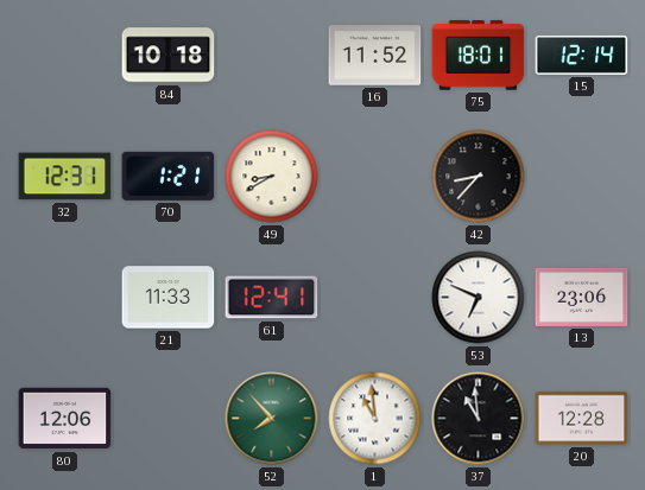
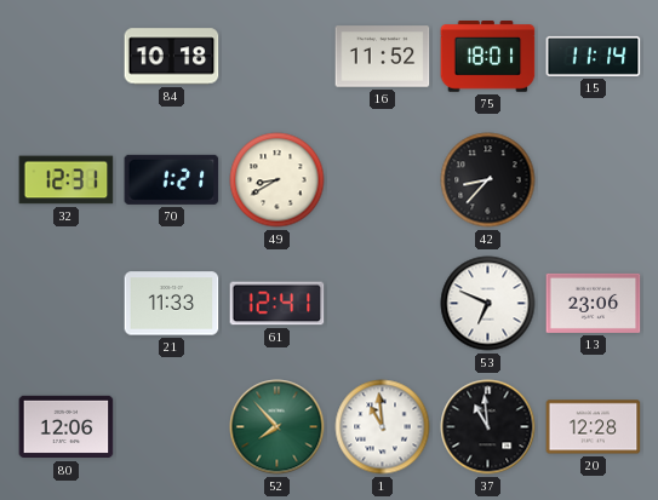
15: 12:14 -> 11:14 (594, 56)
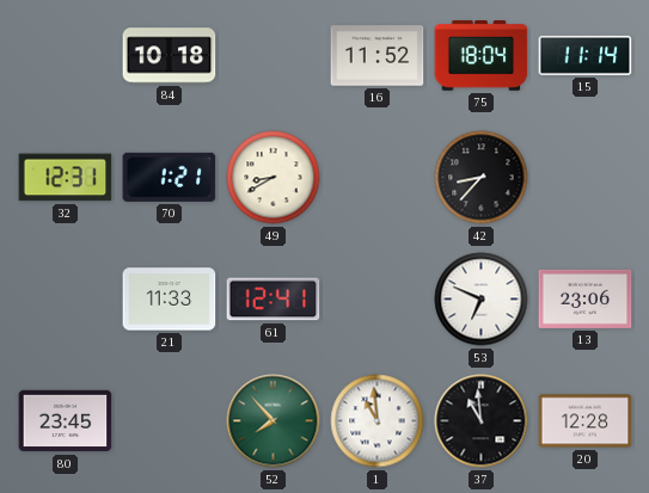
75: 18:01 -> 18:04 (482, 56)
80: 12:06 -> 23:45 (66, 421)
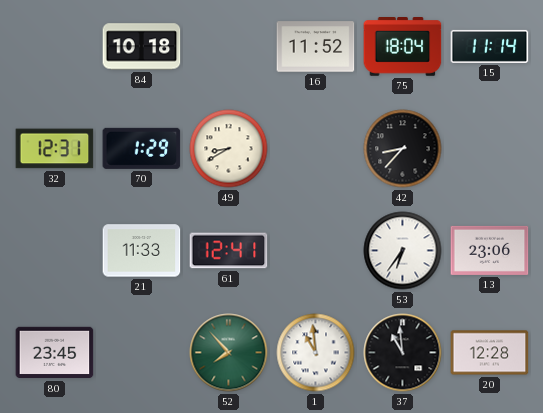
70: 1:21 -> 1:29 (142, 148)
53: 6:49 -> 6:36 (403, 251)
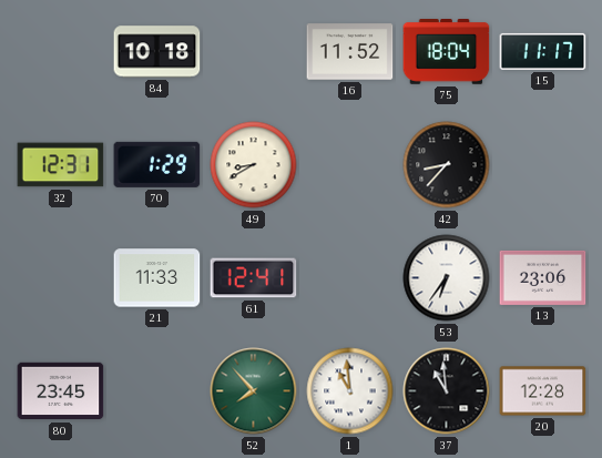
15: 11:14 -> 11:17 (543, 51)
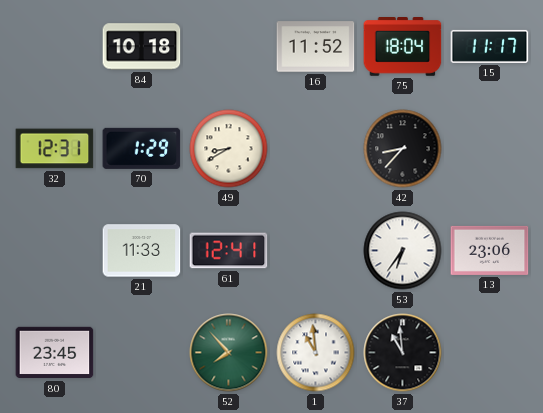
20: 12:28 -> none (543, 391)
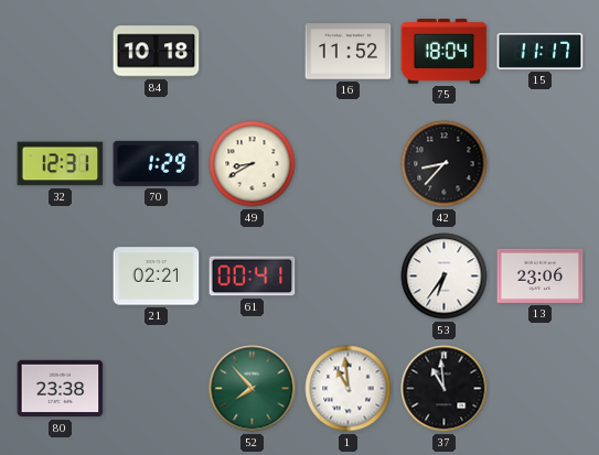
21: 11:33 -> 02:21 (157, 277)
61: 12:41 -> 00:41 (253, 277)
80: 23:45 -> 23:38 (61, 389)
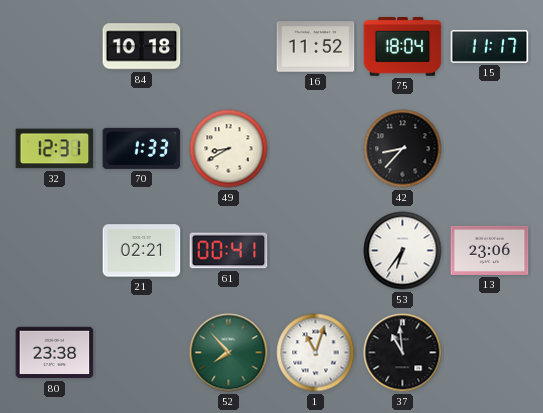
70: 1:29 -> 1:33 (142, 148)
1: 10:59 -> 11:03 (316, 353)
